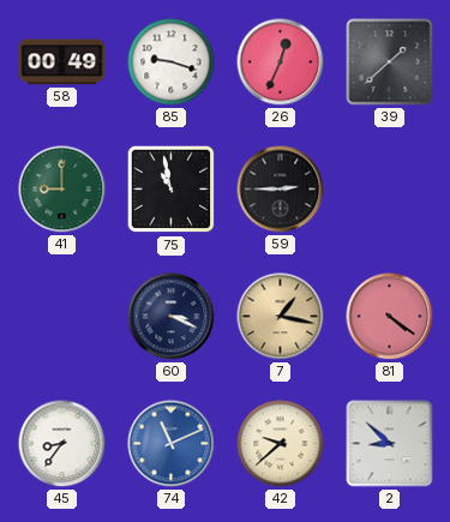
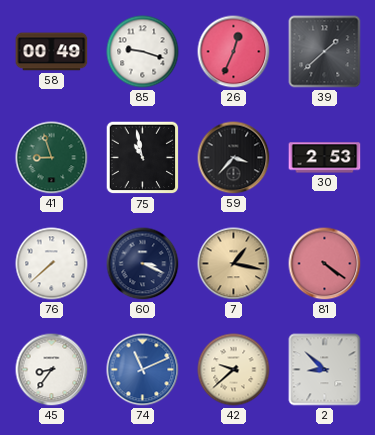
41: 9:00 -> 8:57 (52, 158)
59: 2:45 -> 3:37 (234, 158)
30: none -> 2:53 (325, 158)
76: none -> 7:38 (52, 264)
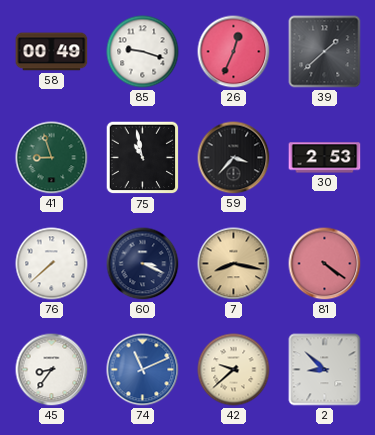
7: 1:17 -> 8:17 (234, 264)
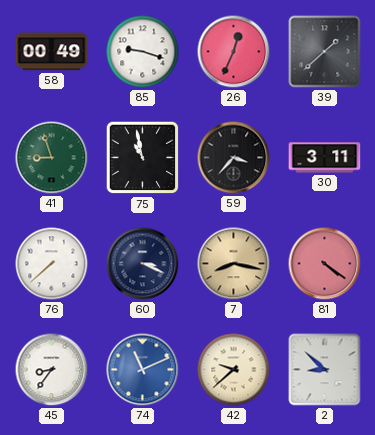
30: 2:53 -> 3:11 (325, 158)
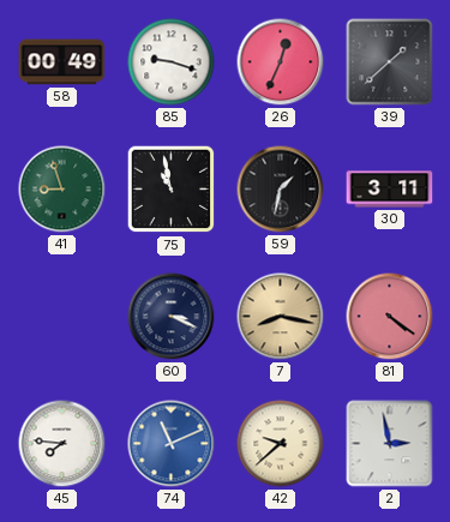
59: 3:37 -> 1:32 (281, 190)
76: 7:38 -> none (52, 264)
45: 8:36 -> 7:46 (62, 444)
2: 8:52 -> 2:58 (390, 444)
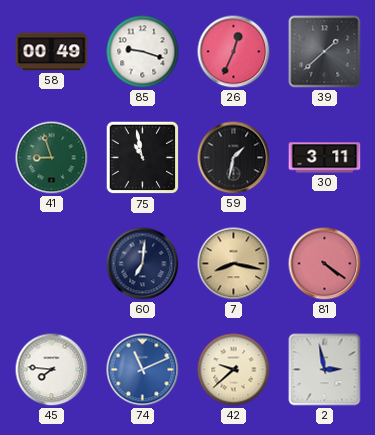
60: 3:19 -> 7:01 (143, 264)
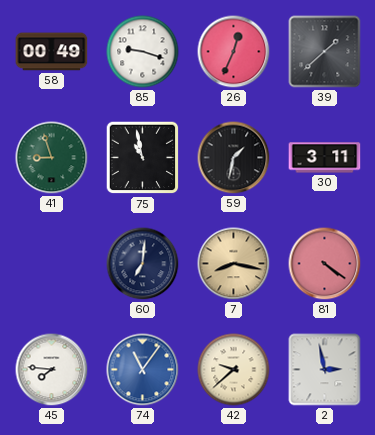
74: 11:11 -> 11:06 (143, 370)
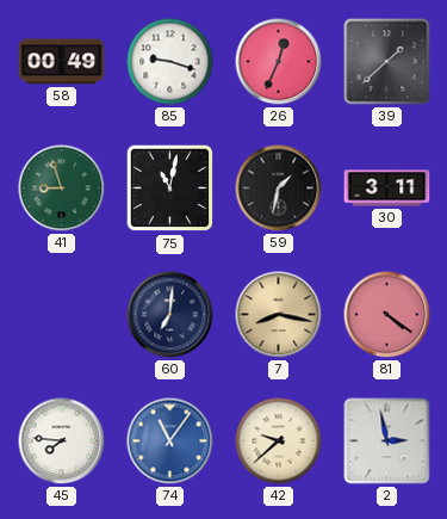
75: 10:58 -> 11:02 (170, 189)
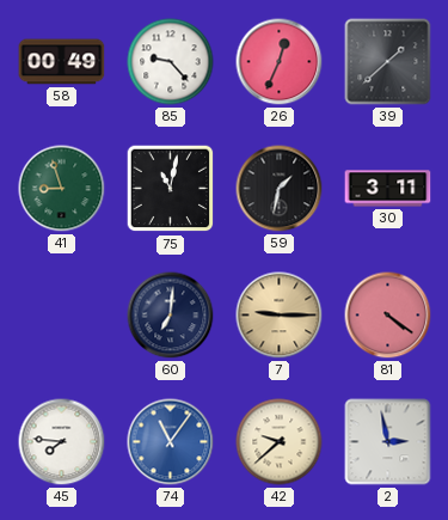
85: 9:18 -> 9:23 (171, 62)
7: 8:17 -> 9:15 (280, 316)
